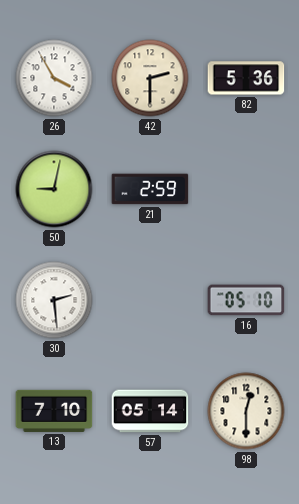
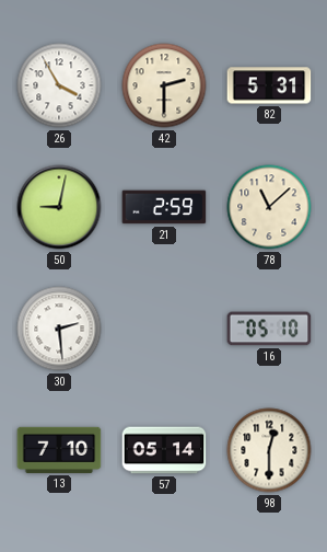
82: 5:36 -> 5:31 (269, 85)
78: none -> 11:08 (269, 207)
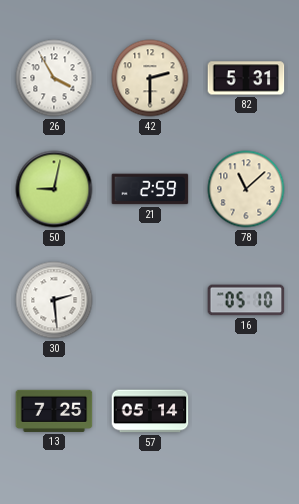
13: 7:10 -> 7:25 (54, 411)
98: 12:30 -> none (269, 450)
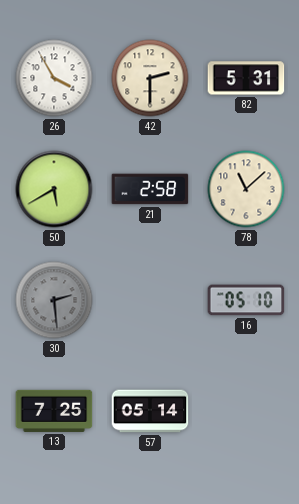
50: 9:02 -> 5:40 (54, 189)
21: 2:59 -> 2:58 (150, 189)
30 dial: white -> grey (54, 300)
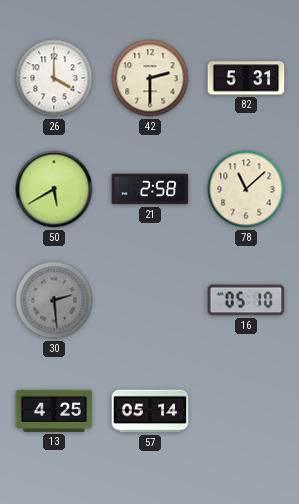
26: 3:55 -> 4:00 (54, 78)
13: 7:25 -> 4:25 (54, 411)
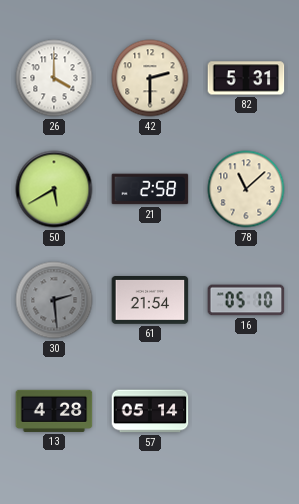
61: none -> 21:54 (150, 301)
13: 4:25 -> 4:28 (54, 411)
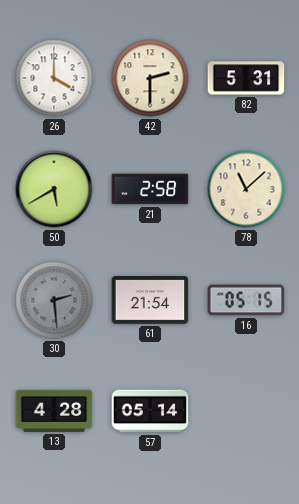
16: 05:10 -> 05:15 (246, 300)
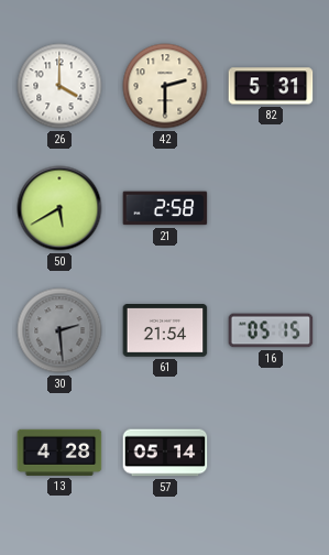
78: 11:08 -> none (246, 189)
